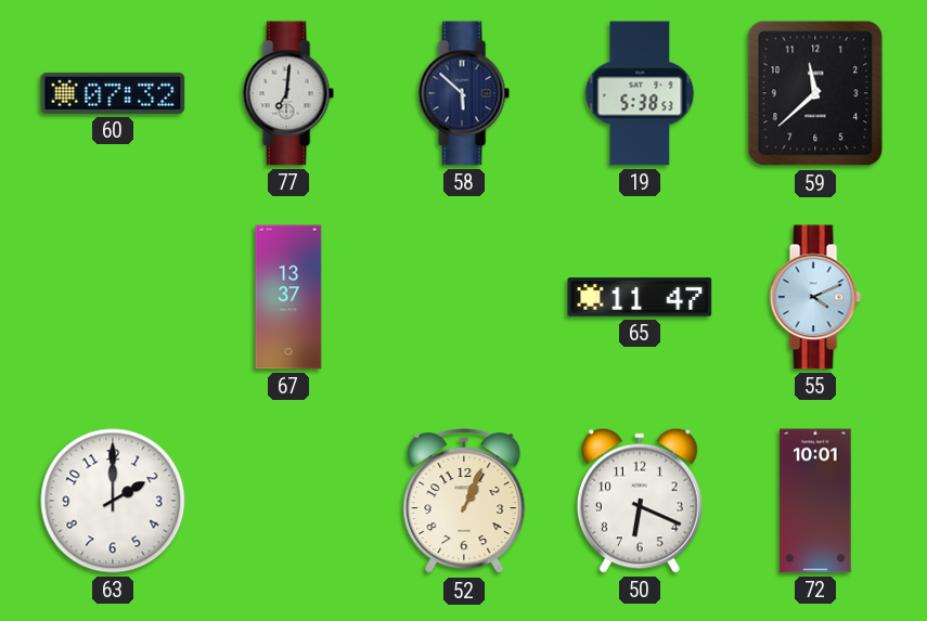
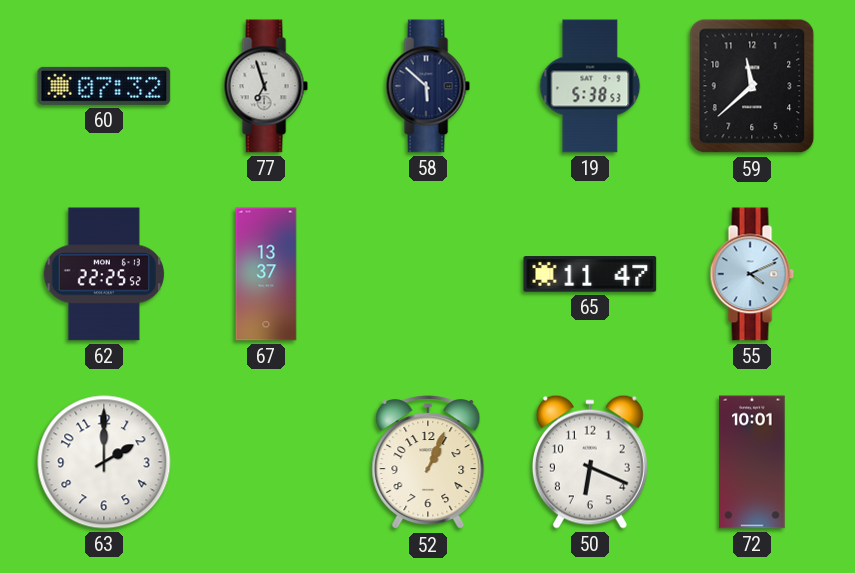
77: 7:01 -> 6:57 (266, 86)
62: none -> 22:25 (103, 274)
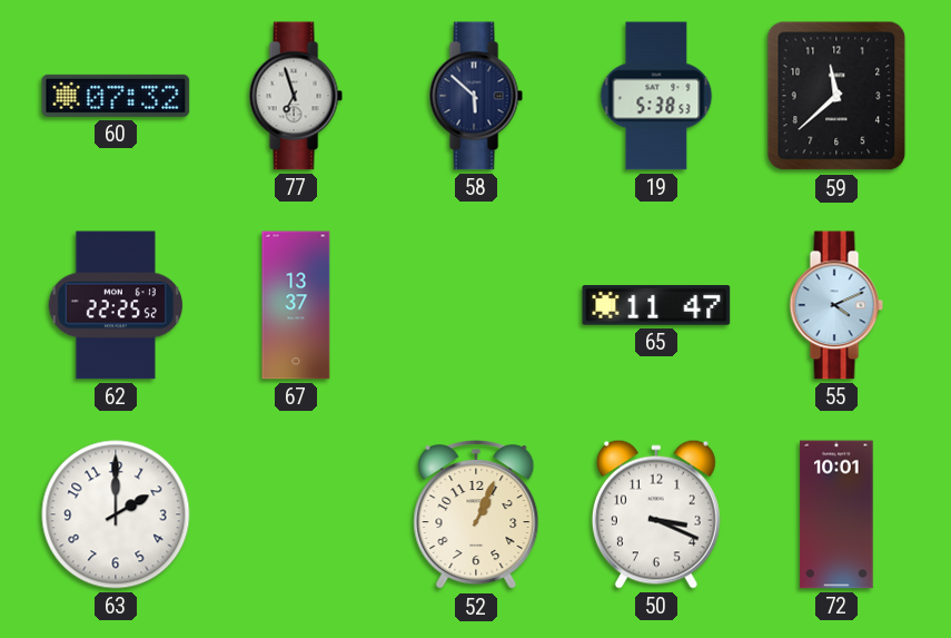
50: 6:19 -> 3:19 (656, 514)
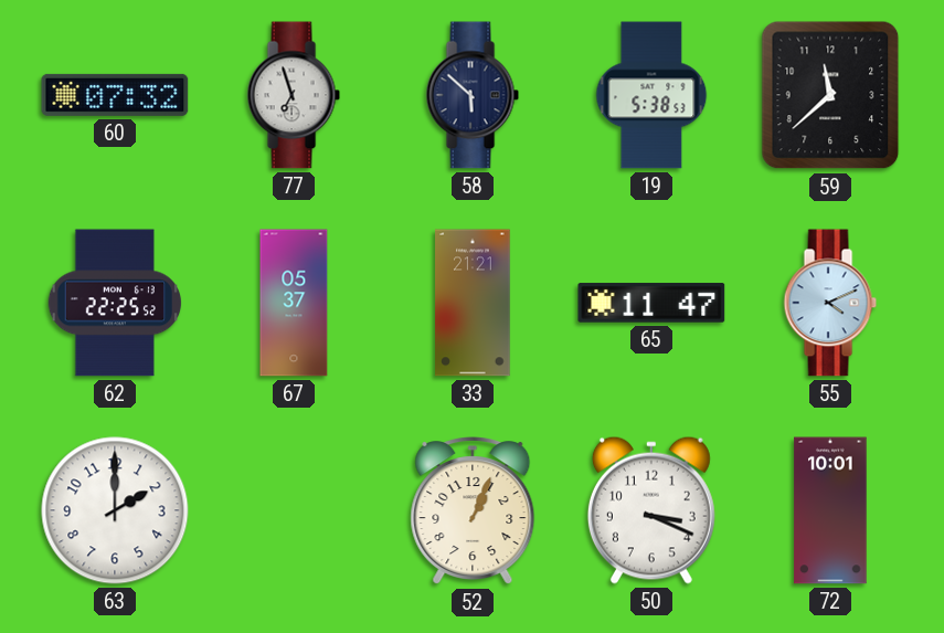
67: 13:37 -> 05:37 (294, 303)
33: none -> 21:21 (473, 303)
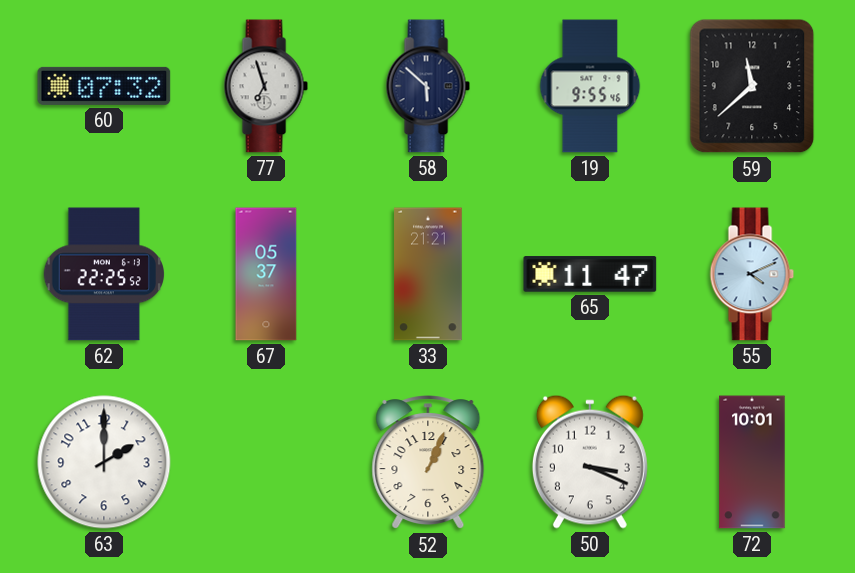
19: 5:38 -> 9:55 (590, 86)
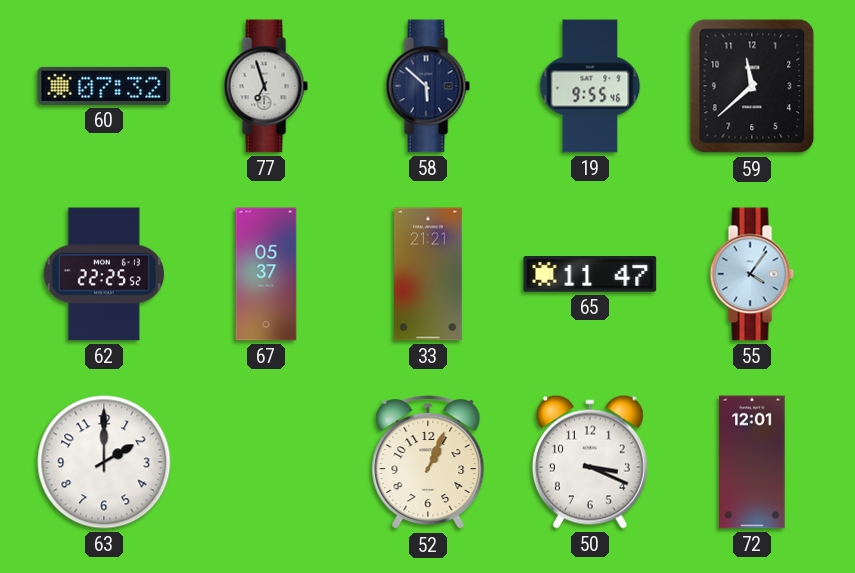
55: 4:11 -> 4:06 (752, 274)
72: 10:01 -> 12:01 (752, 462)
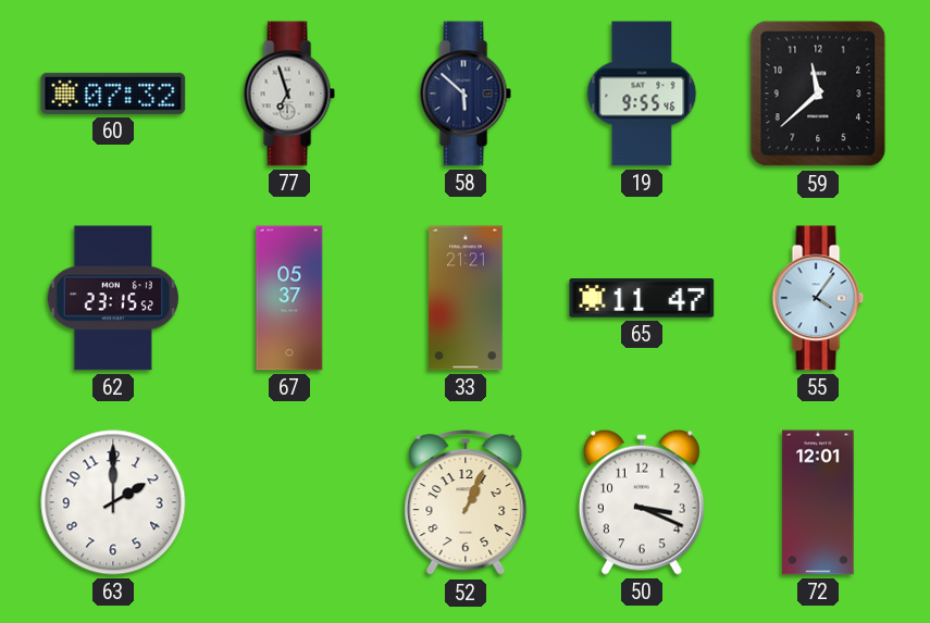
62: 22:25 -> 23:15 (112, 298)
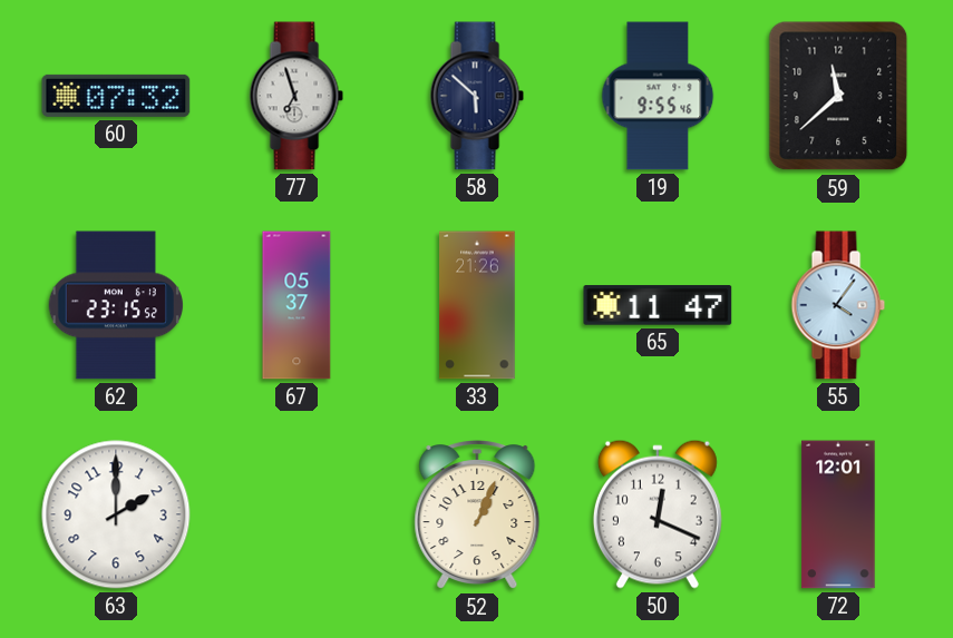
33: 21:21 -> 21:26 (477, 305)
50: 3:19 -> 12:19 (658, 514)
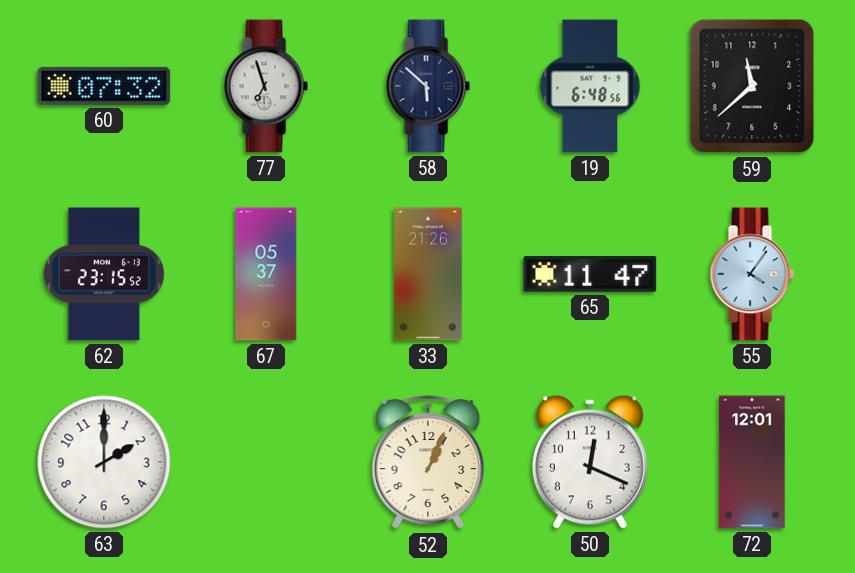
19: 9:55 -> 6:48 (590, 86)
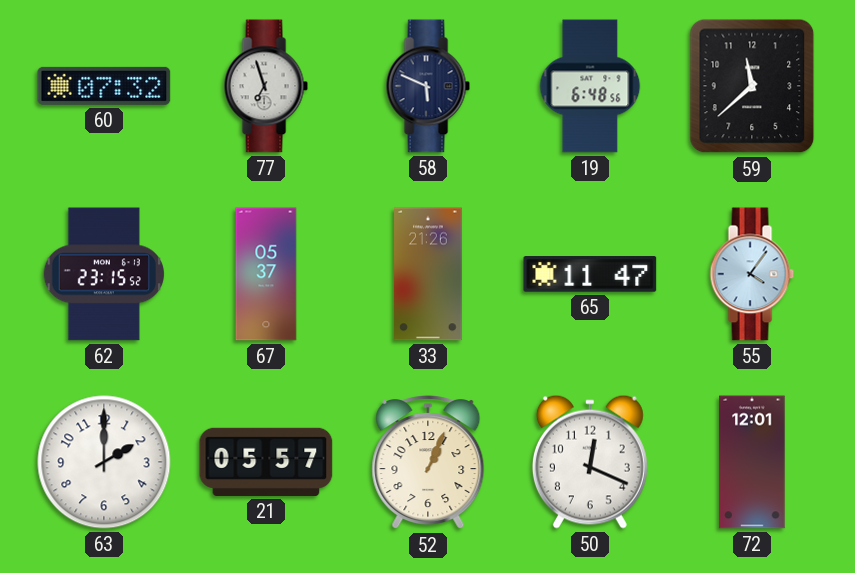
58: 5:52 -> 5:49 (428, 86)
21: none -> 05:57 (266, 462)
